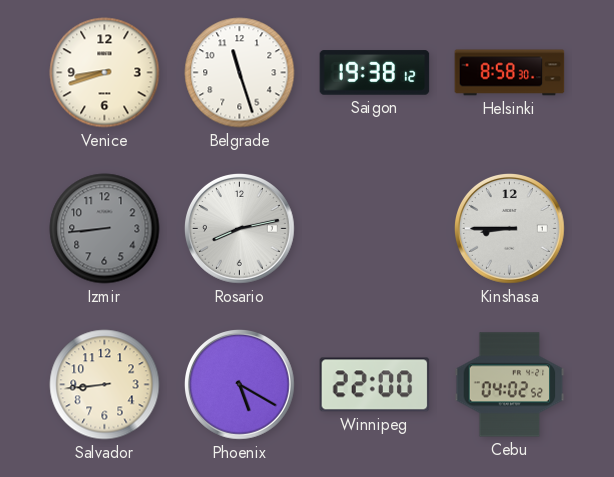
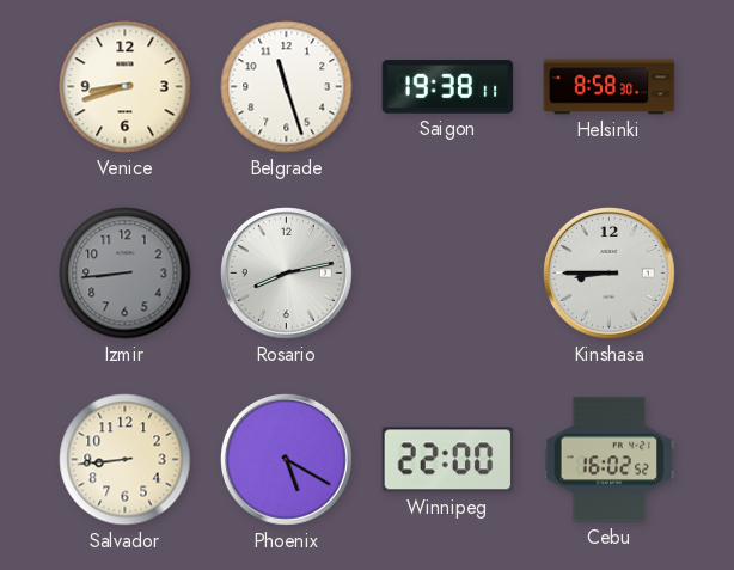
Saigon: 19:38:12 -> 19:38:11 (448, 87)
Cebu: 04:02 -> 16:02 (610, 460)
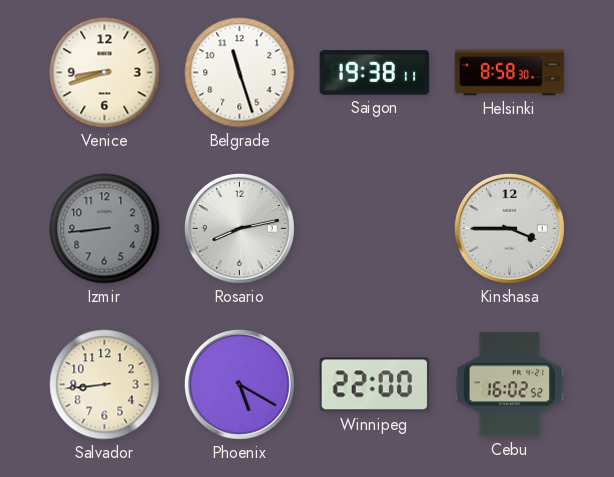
Kinshasa: 8:45 -> 3:45 (510, 229)
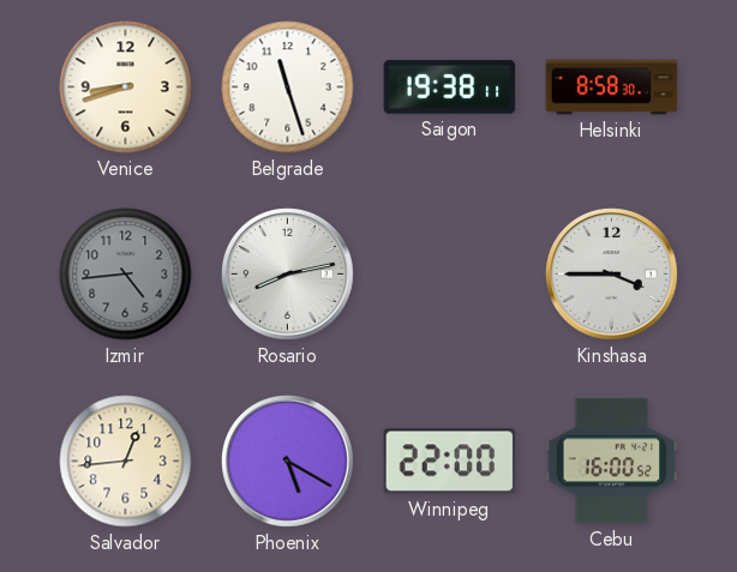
Izmir: 8:44 -> 4:44 (126, 275)
Salvador: 8:44 -> 12:44 (126, 462)
Cebu: 16:02 -> 16:00 (612, 462)
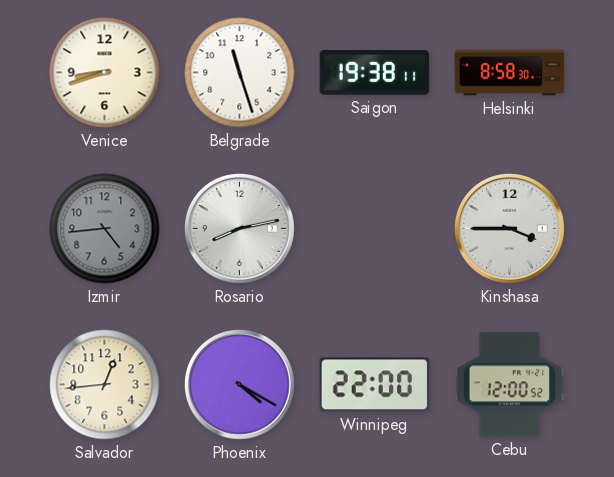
Phoenix: 5:20 -> 4:20 (240, 385)
Cebu: 16:00 -> 12:00 (510, 385)
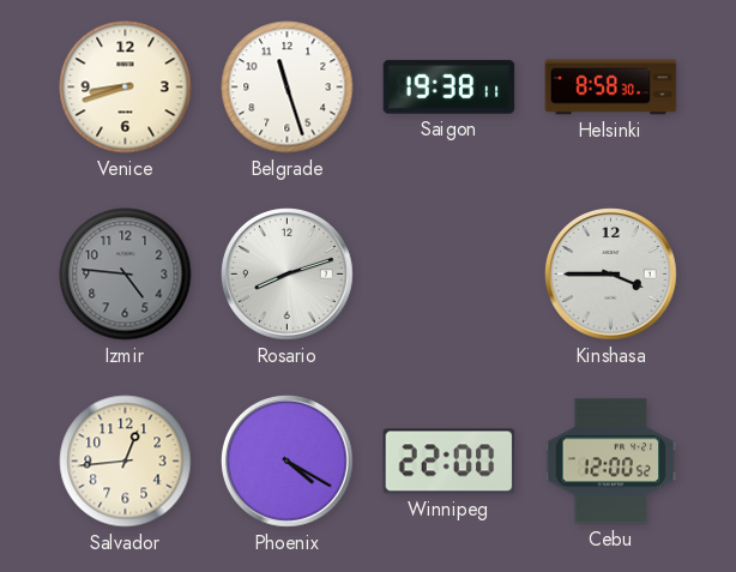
Izmir: 4:44 -> 4:46 (126, 275)
Rosario: 8:13 -> 8:12 (288, 275)
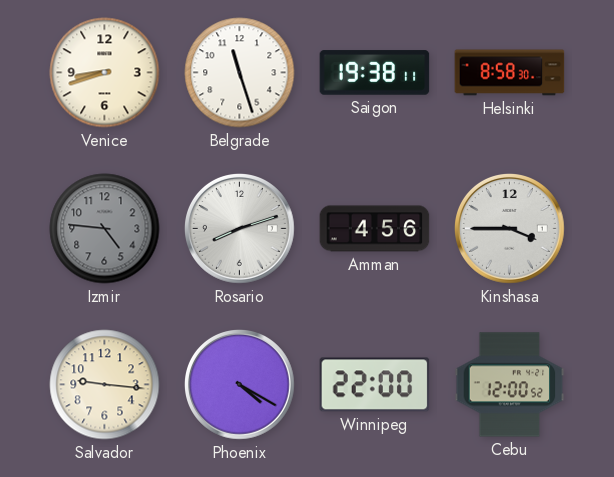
Amman: none -> 4:56 (375, 229)
Salvador: 12:44 -> 9:16 (105, 385)
